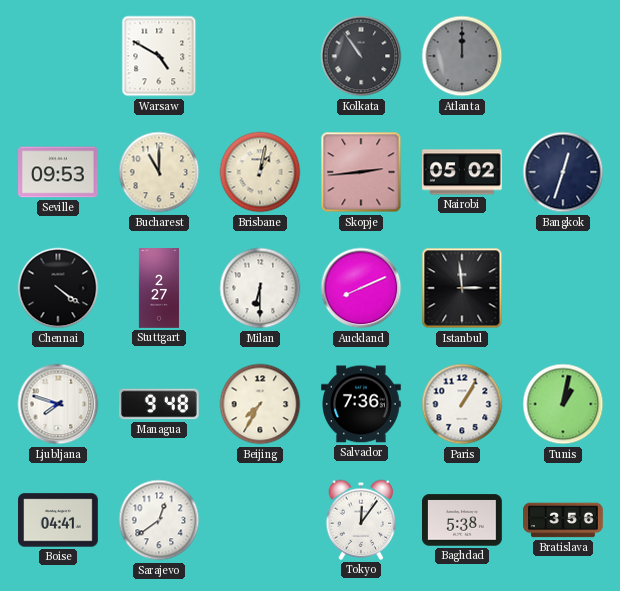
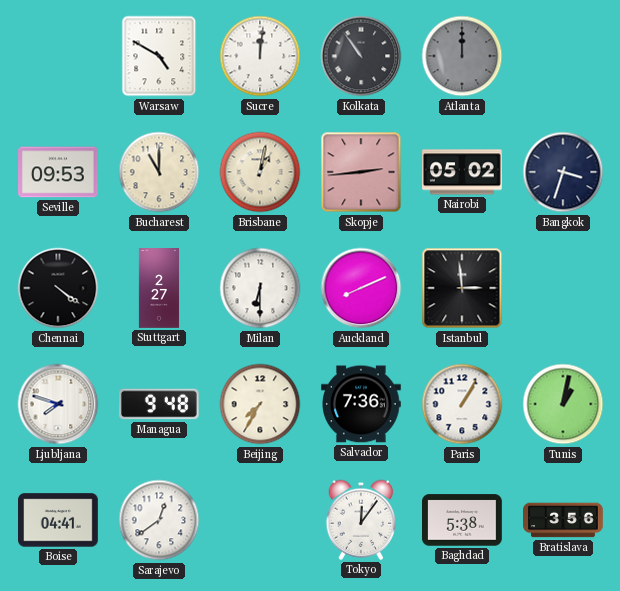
Sucre: none -> 12:01 (260, 56)
Bangkok: 12:33 -> 3:33 (563, 172)
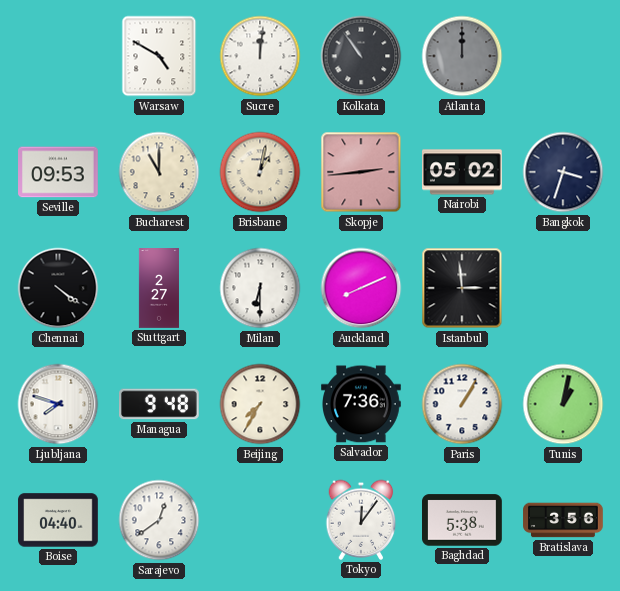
Boise: 04:41 -> 04:40 (58, 520)
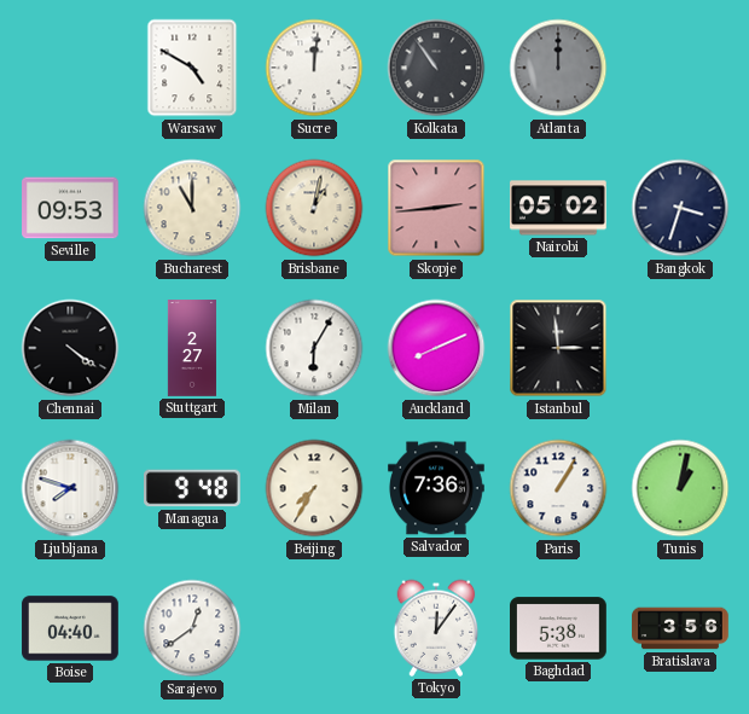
Milan: 6:30 -> 6:05 (314, 348)
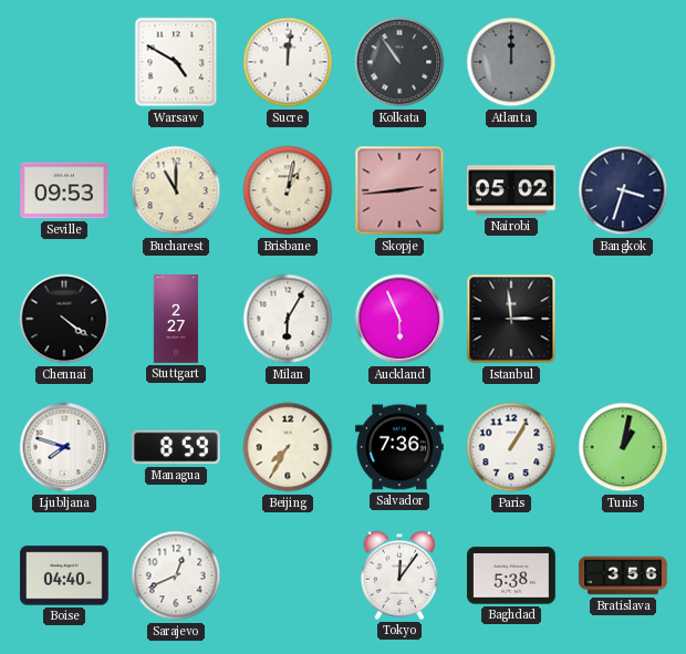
Auckland: 8:11 -> 5:56 (399, 319)
Managua: 9:48 -> 8:59 (176, 447)
Sarajevo: 12:39 -> 12:41 (176, 575)
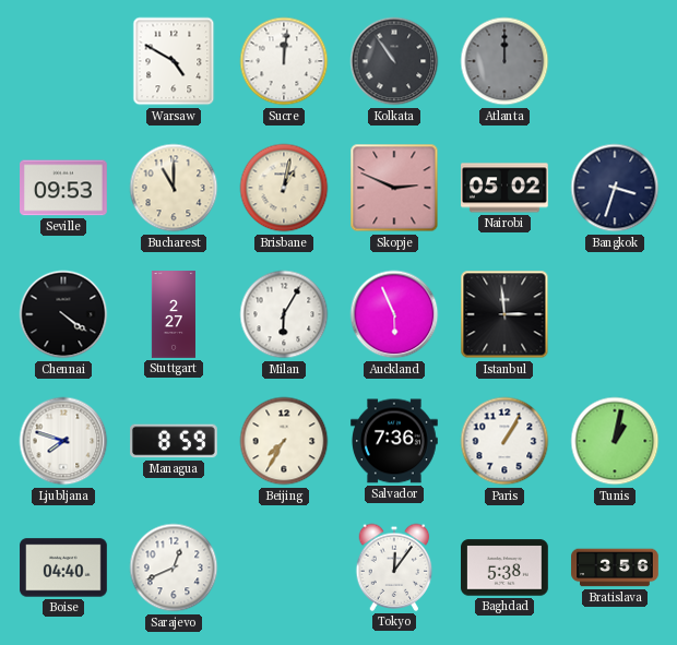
Skopje: 2:44 -> 2:49 (394, 188)
